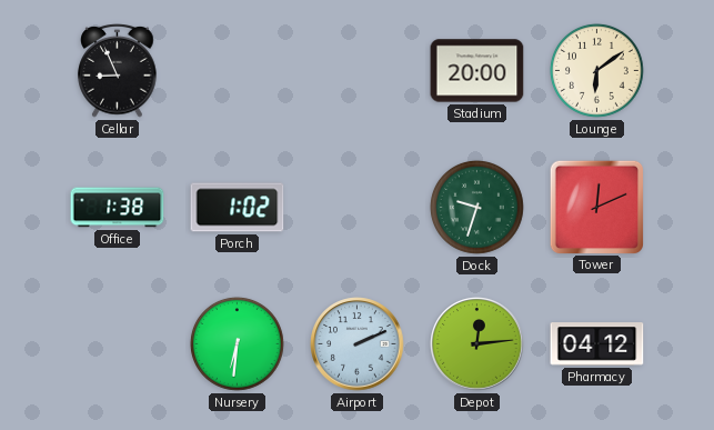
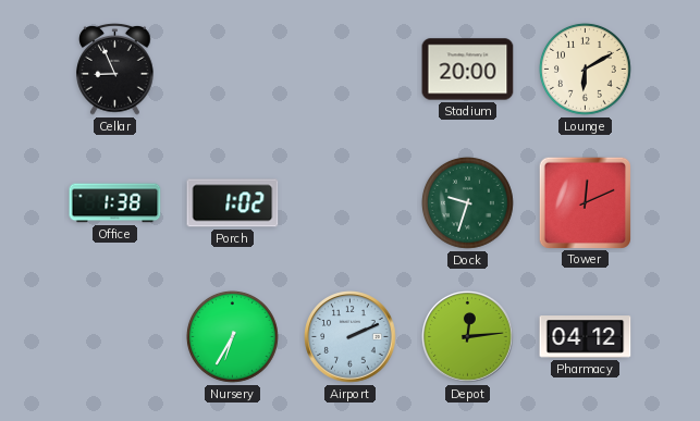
Lounge: 6:09 -> 6:10 (586, 69)
Nursery: 6:31 -> 6:35 (233, 336)
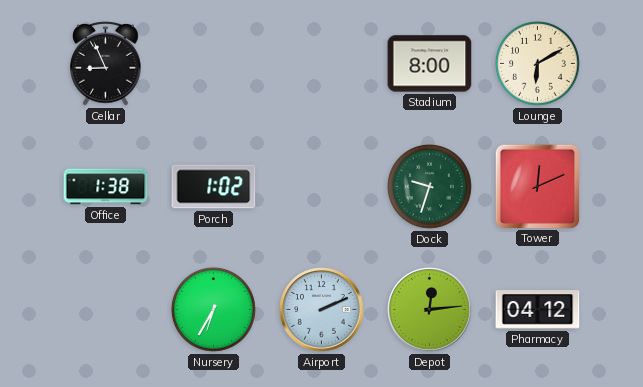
Stadium: 20:00 -> 8:00 (430, 64)
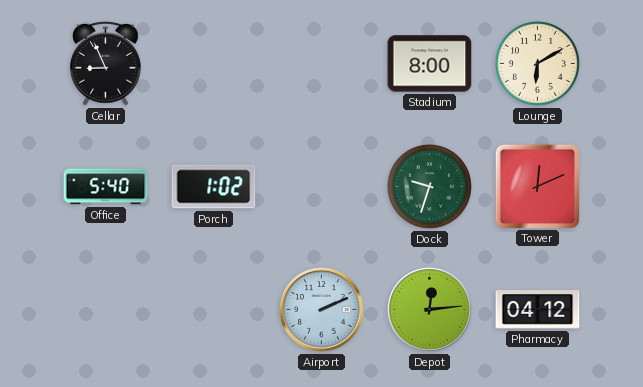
Office: 1:38 -> 5:40 (106, 187)
Nursery: 6:35 -> none (214, 309)
